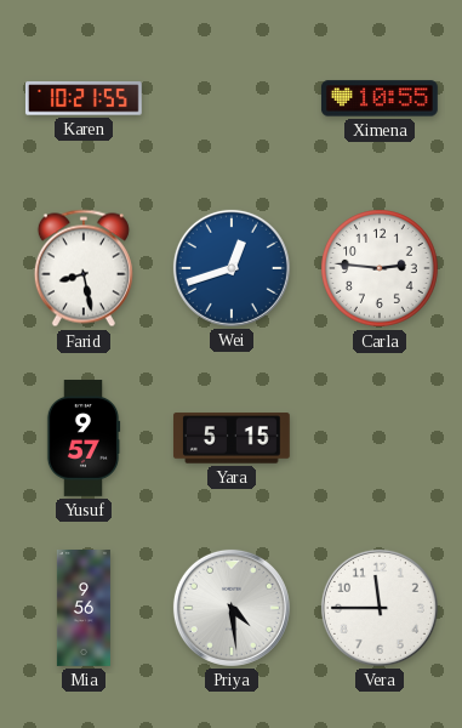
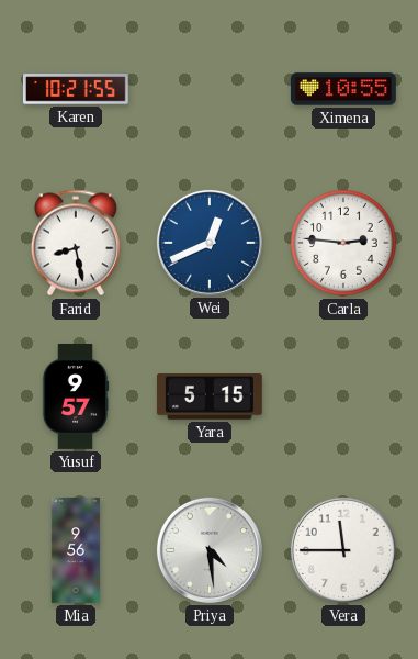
Wei: 12:42 -> 12:41 (210, 243)
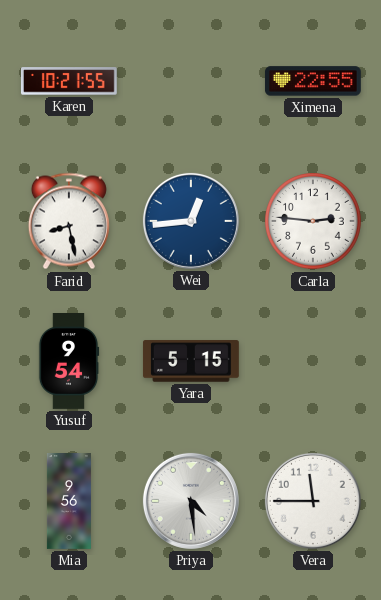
Ximena: 10:55 -> 22:55 (313, 81)
Wei: 12:41 -> 12:44 (191, 221)
Yusuf: 9:57 -> 9:54 (69, 362)
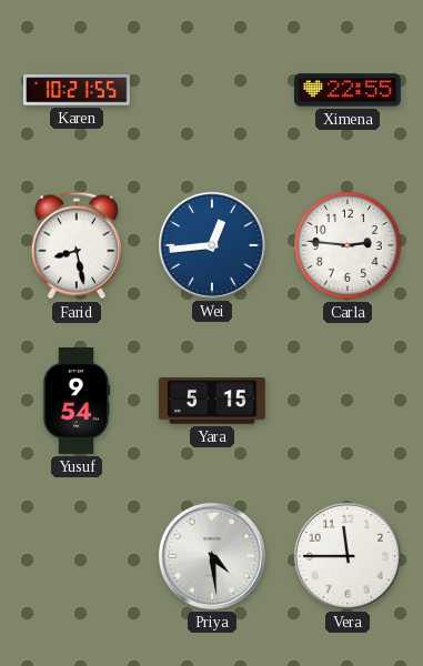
Mia: 9:56 -> none (69, 502)
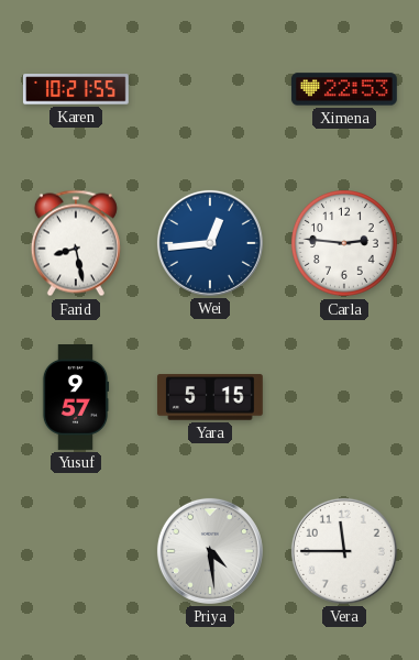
Ximena: 22:55 -> 22:53 (344, 89)
Yusuf: 9:54 -> 9:57 (76, 398)
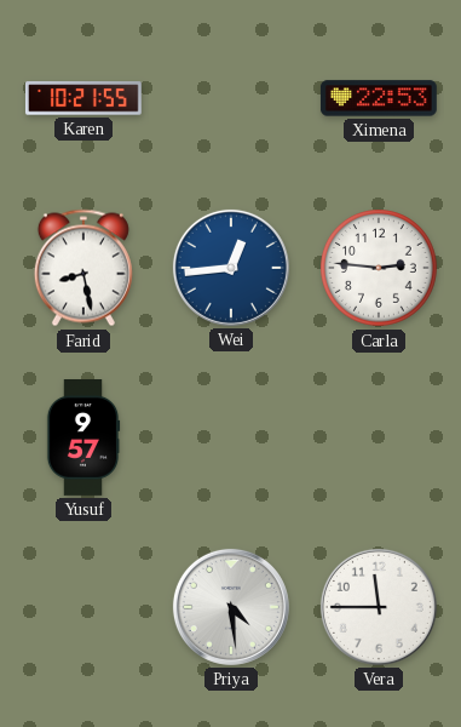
Yara: 5:15 -> none (210, 397)
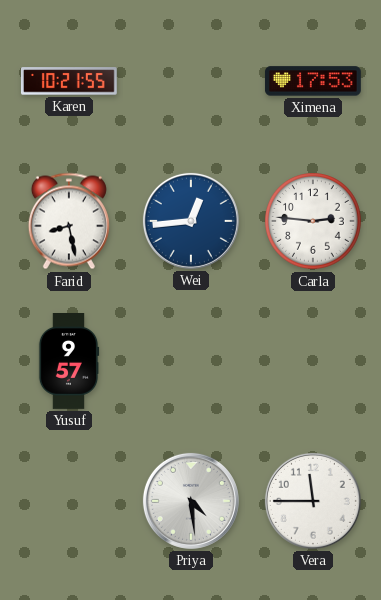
Ximena: 22:53 -> 17:53 (313, 81)
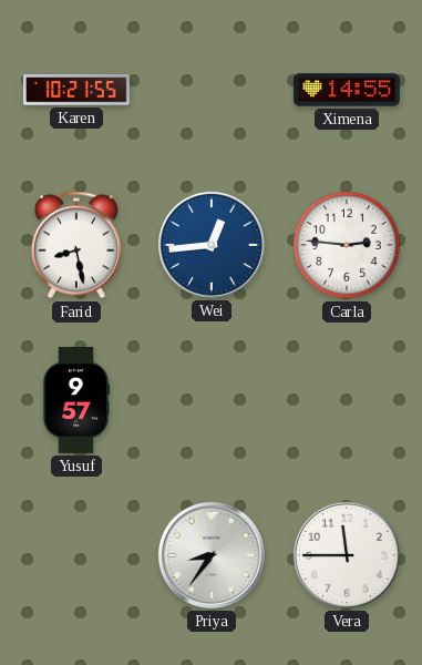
Ximena: 17:53 -> 14:55 (347, 90)
Priya: 4:29 -> 8:36 (212, 555)
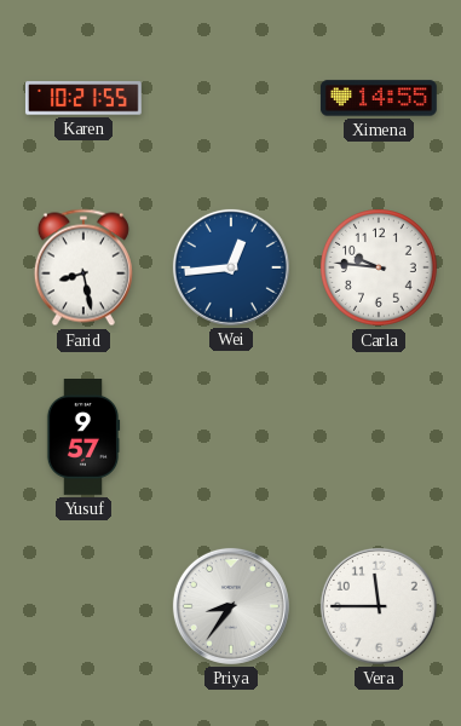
Carla: 2:46 -> 9:46 (380, 269)
